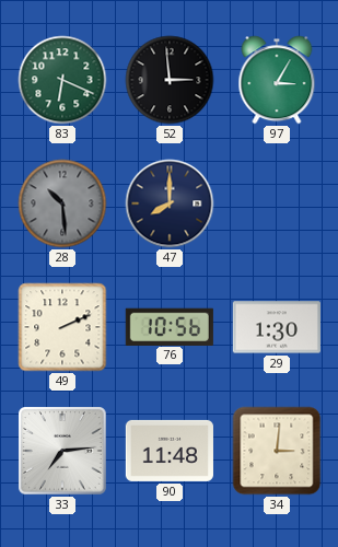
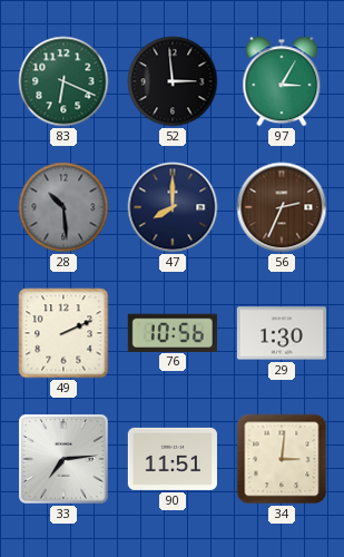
56: none -> 2:34 (282, 207)
90: 11:48 -> 11:51 (173, 459)
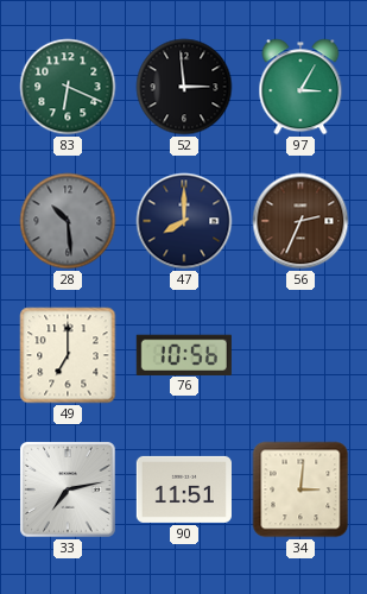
49: 2:11 -> 7:00 (68, 355)
29: 1:30 -> none (282, 333)
33: 7:14 -> 7:13 (69, 491)
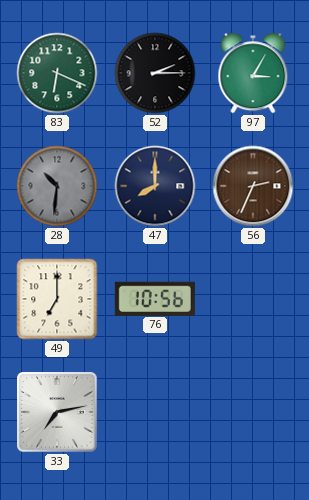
52: 2:59 -> 2:15 (155, 73)
28: 10:29 -> 10:31 (57, 186)
90: 11:51 -> none (184, 489)
34: 3:01 -> none (300, 489)
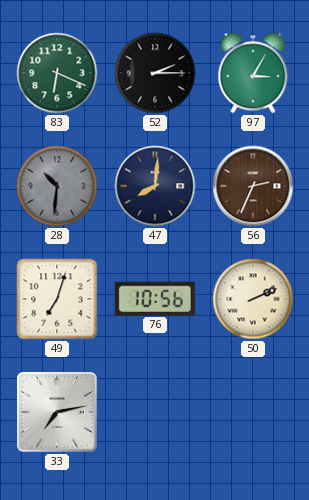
47: 8:00 -> 8:01 (155, 186)
49: 7:00 -> 7:03 (57, 299)
50: none -> 2:11 (253, 299)
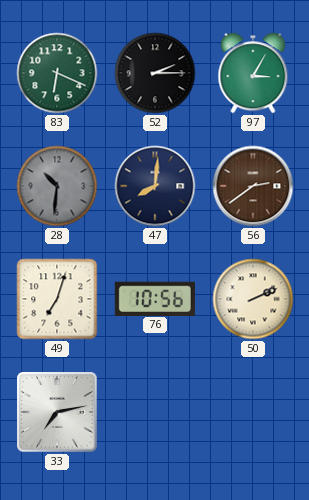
56: 2:34 -> 2:39 (253, 186)
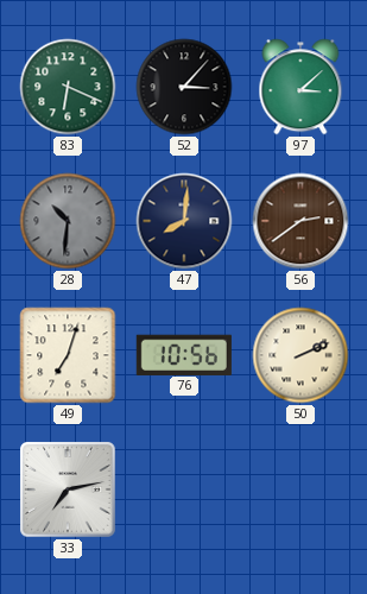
52: 2:15 -> 3:07 (184, 87)
97: 3:05 -> 3:08 (300, 87)
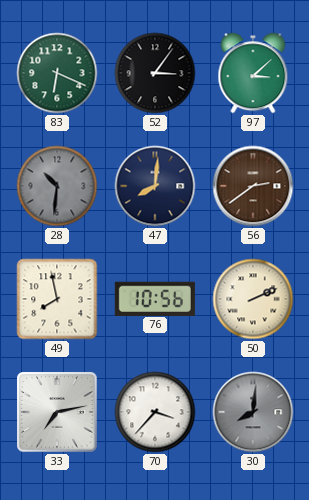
52: 3:07 -> 3:06 (155, 73)
49: 7:03 -> 7:58 (57, 299)
70: none -> 3:37 (155, 412)
30: none -> 8:01 (253, 412)
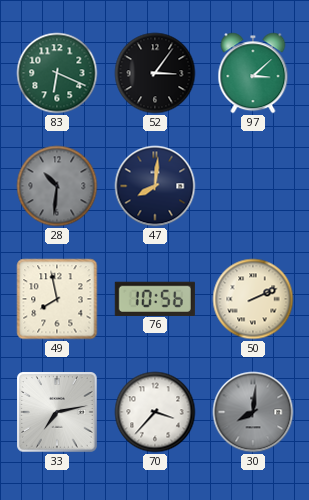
56: 2:39 -> none (253, 186)
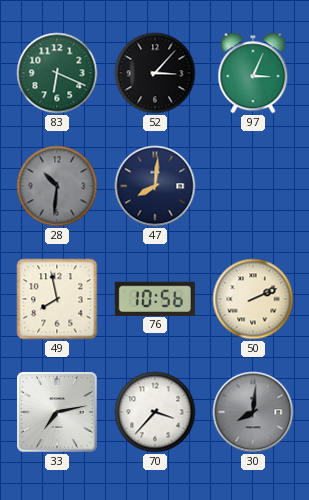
52: 3:06 -> 3:07 (155, 73)
97: 3:08 -> 3:04 (253, 73)
